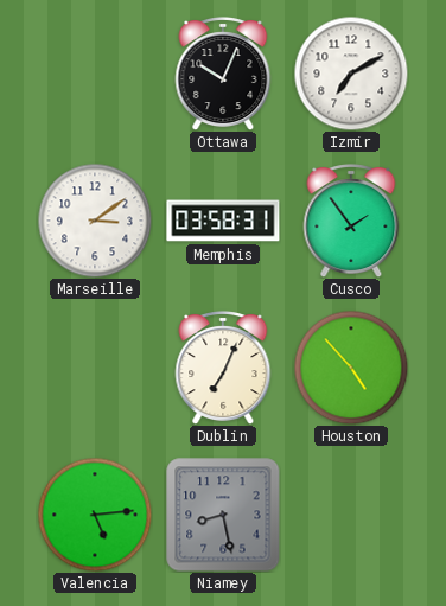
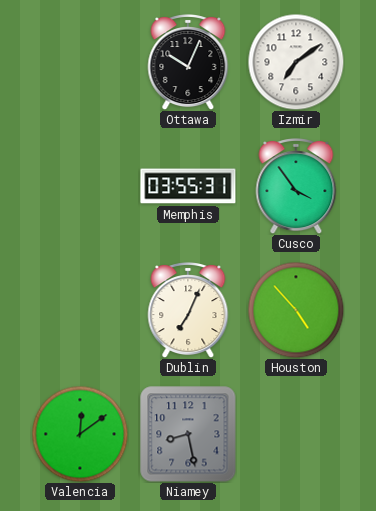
Izmir: 7:10 -> 7:09 (296, 62)
Marseille: 3:09 -> none (95, 221)
Memphis: 03:58 -> 03:55 (188, 186)
Cusco: 1:54 -> 3:54 (296, 187)
Valencia: 5:14 -> 12:09 (80, 434)
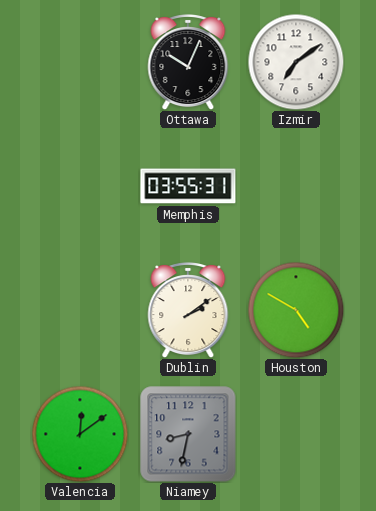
Cusco: 3:54 -> none (296, 187)
Dublin: 7:04 -> 2:09 (188, 311)
Houston: 4:53 -> 4:50 (296, 310)
Niamey: 8:28 -> 8:32 (188, 434)
